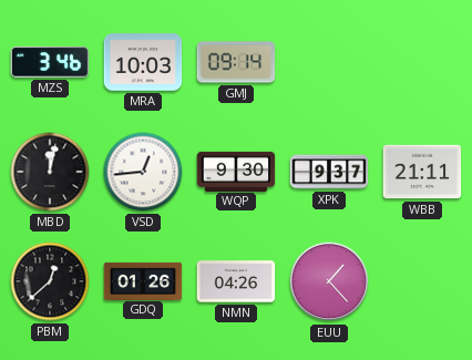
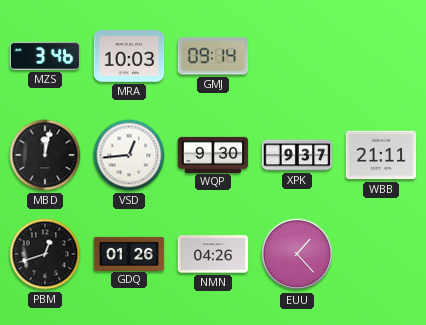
PBM: 12:38 -> 12:42 (45, 254)
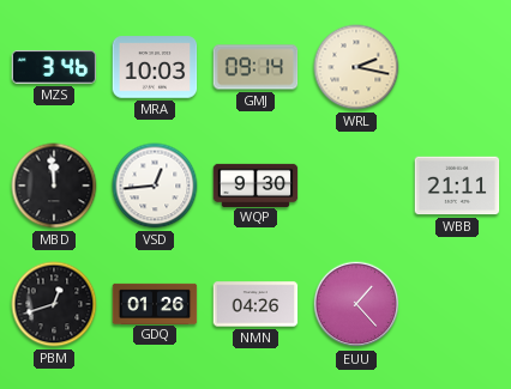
WRL: none -> 2:17 (356, 67)
MBD: 12:02 -> 11:59 (54, 186)
XPK: 9:37 -> none (297, 155)
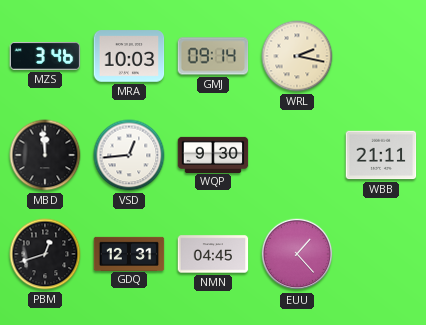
GDQ: 01:26 -> 12:31 (129, 253)
NMN: 04:26 -> 04:45 (213, 254)
